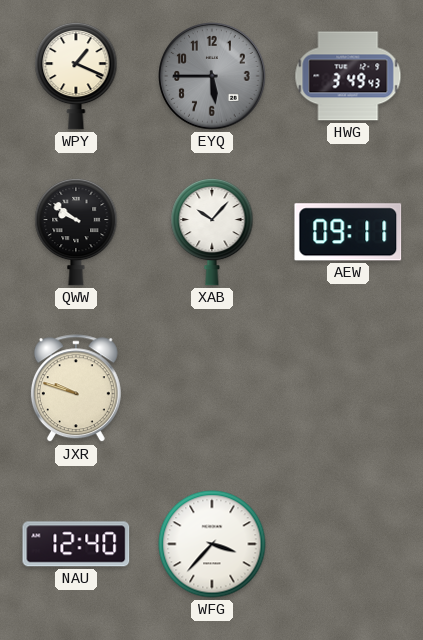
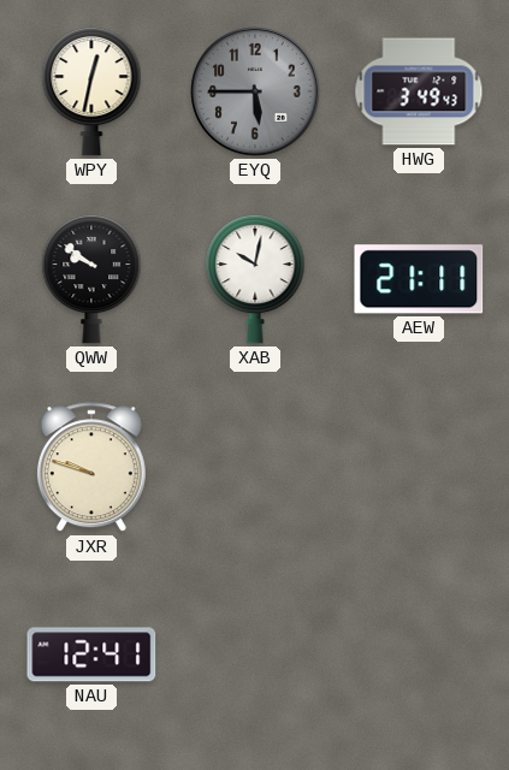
WPY: 1:19 -> 12:32 (91, 91)
XAB: 10:07 -> 10:02 (255, 279)
AEW: 09:11 -> 21:11 (419, 279)
NAU: 12:40 -> 12:41 (91, 654)
WFG: 3:37 -> none (212, 544)
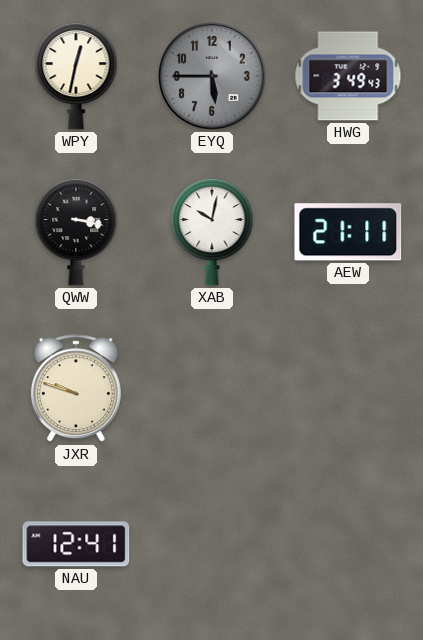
QWW: 9:51 -> 3:17 (76, 232)
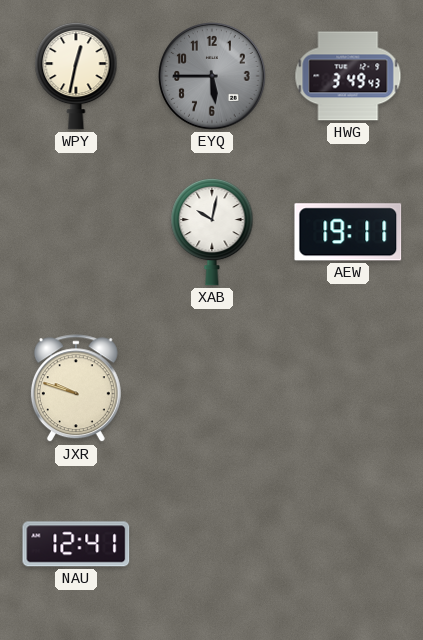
QWW: 3:17 -> none (76, 232)
AEW: 21:11 -> 19:11 (348, 232)
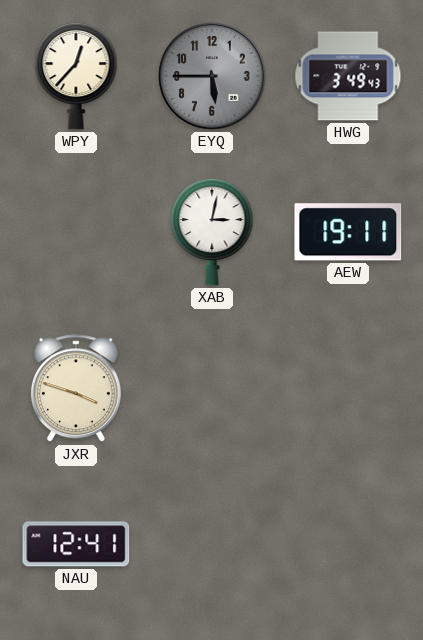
WPY: 12:32 -> 12:37 (76, 76)
XAB: 10:02 -> 3:02 (212, 232)
JXR: 9:48 -> 3:48 (76, 389)
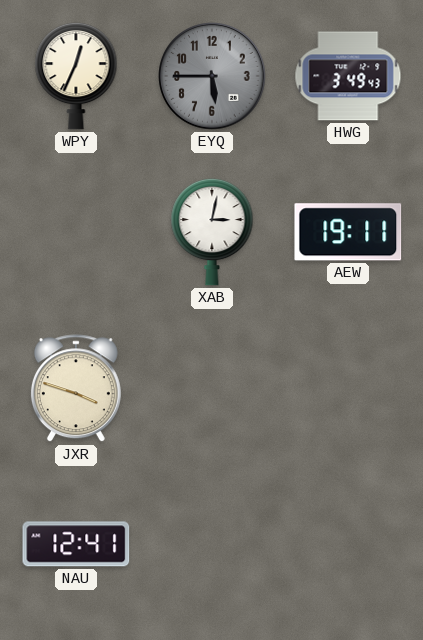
WPY: 12:37 -> 12:34 (76, 76)
